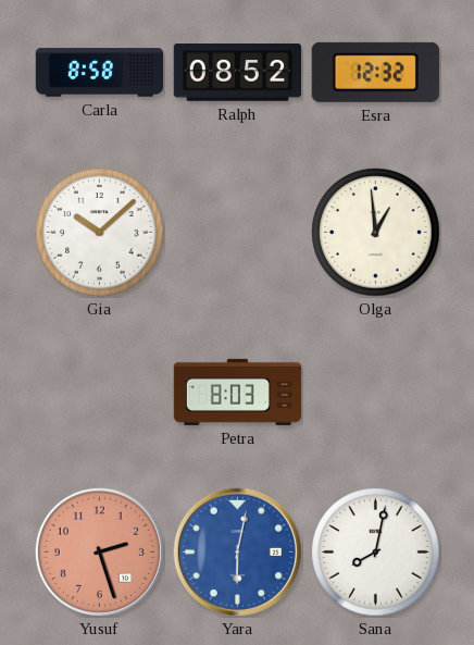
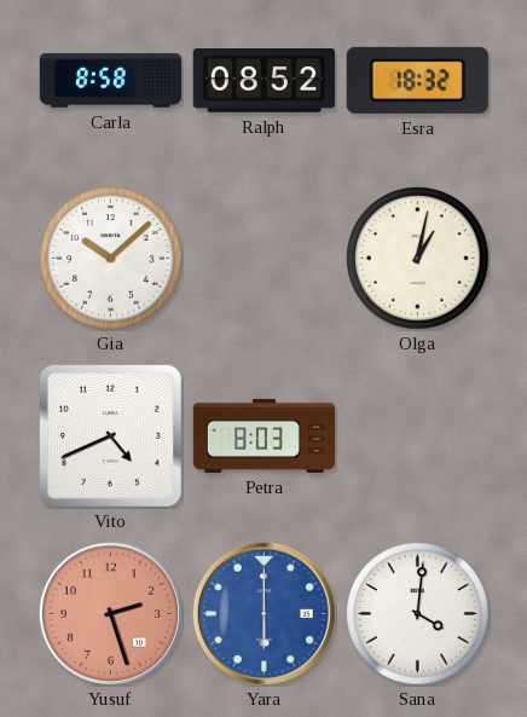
Esra: 12:32 -> 18:32 (417, 80)
Olga: 12:59 -> 1:02 (418, 259)
Vito: none -> 4:41 (110, 435)
Yara: 6:02 -> 6:00 (263, 613)
Sana: 8:02 -> 4:01 (418, 614)
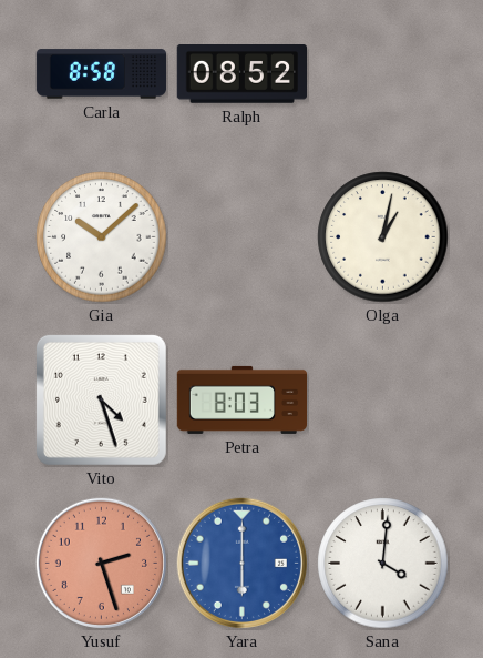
Esra: 18:32 -> none (417, 80)
Vito: 4:41 -> 4:27 (101, 399)
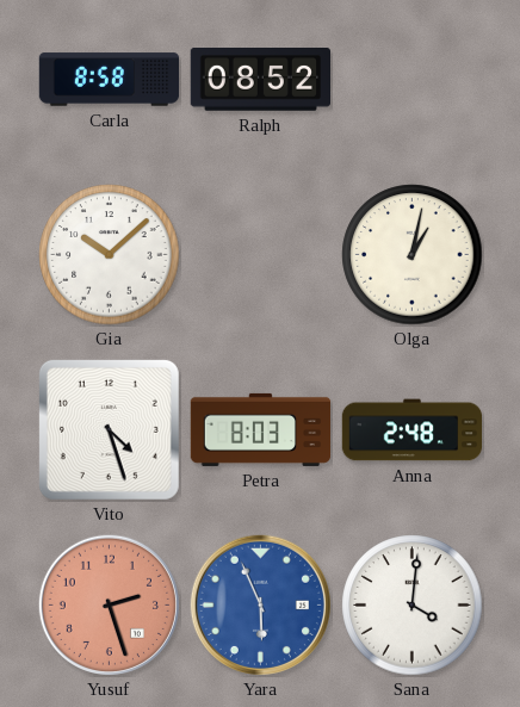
Anna: none -> 2:48 (413, 430)
Yara: 6:00 -> 5:56 (260, 604)
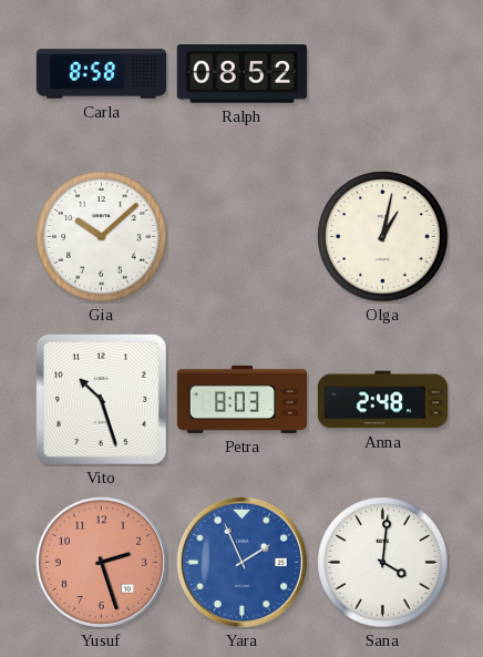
Vito: 4:27 -> 10:27 (101, 399)
Yara: 5:56 -> 1:56 (242, 562)
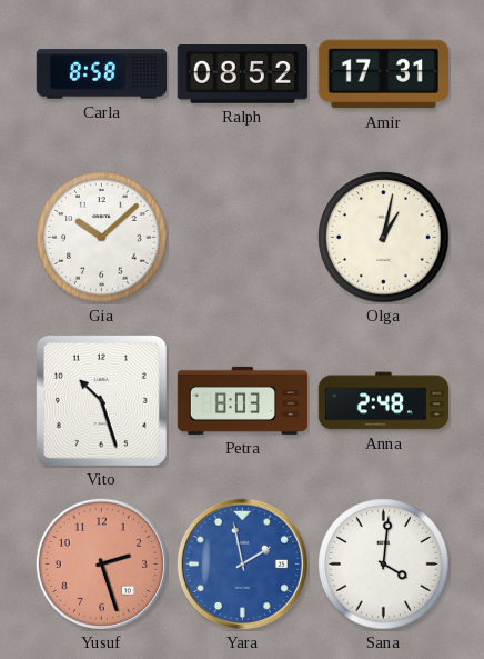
Amir: none -> 17:31 (383, 74)
Yara: 1:56 -> 1:58 (242, 563)
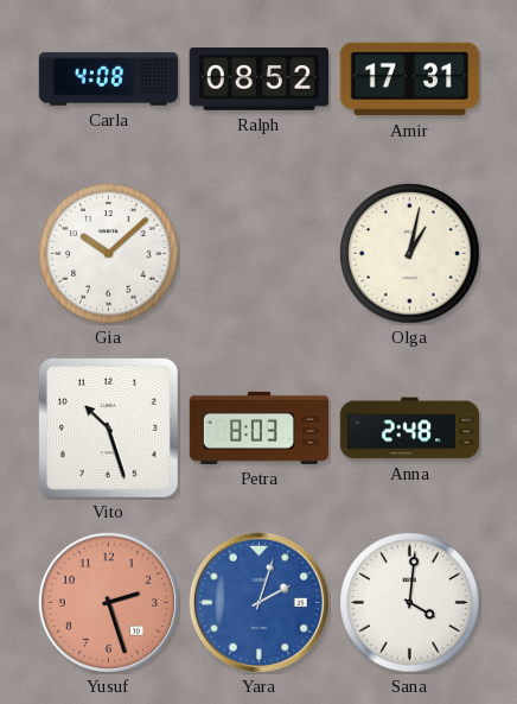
Carla: 8:58 -> 4:08 (109, 80)
Yara: 1:58 -> 2:03 (258, 602)
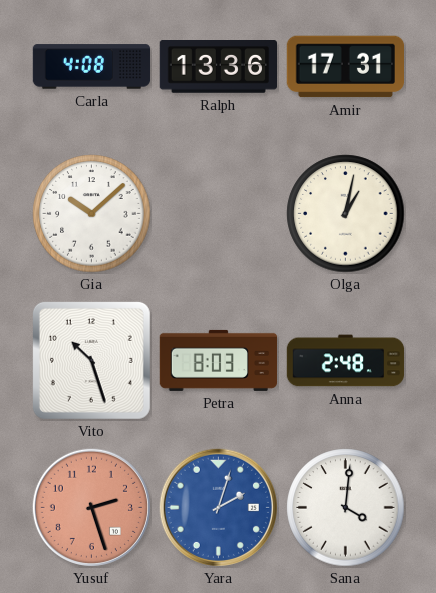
Ralph: 08:52 -> 13:36 (218, 67)
